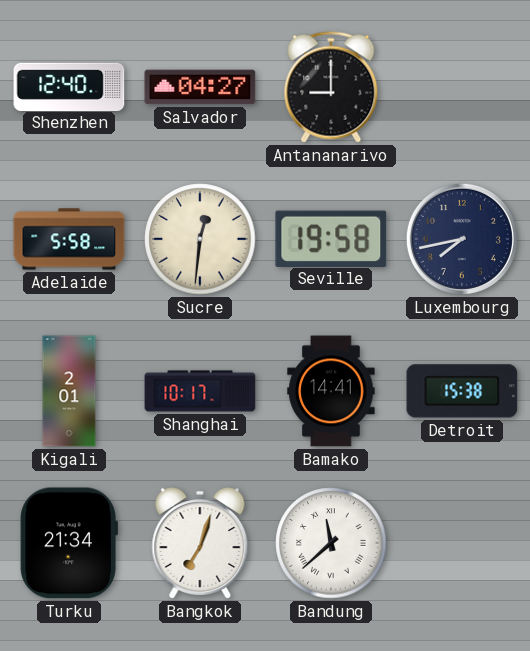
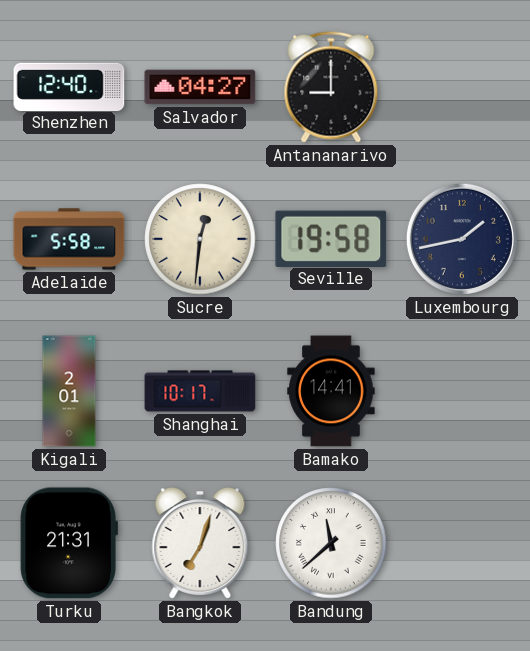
Luxembourg: 7:43 -> 1:43 (462, 239)
Detroit: 15:38 -> none (462, 391)
Turku: 21:34 -> 21:31 (69, 543)
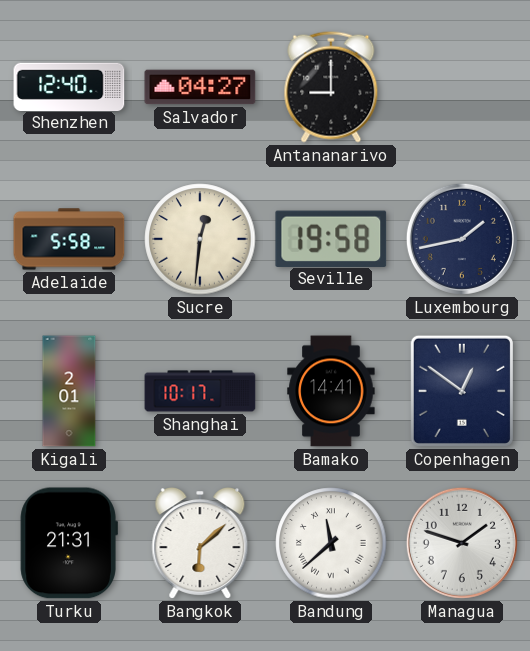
Copenhagen: none -> 12:51 (462, 391)
Bangkok: 7:03 -> 6:08 (200, 544)
Managua: none -> 1:48 (462, 543)
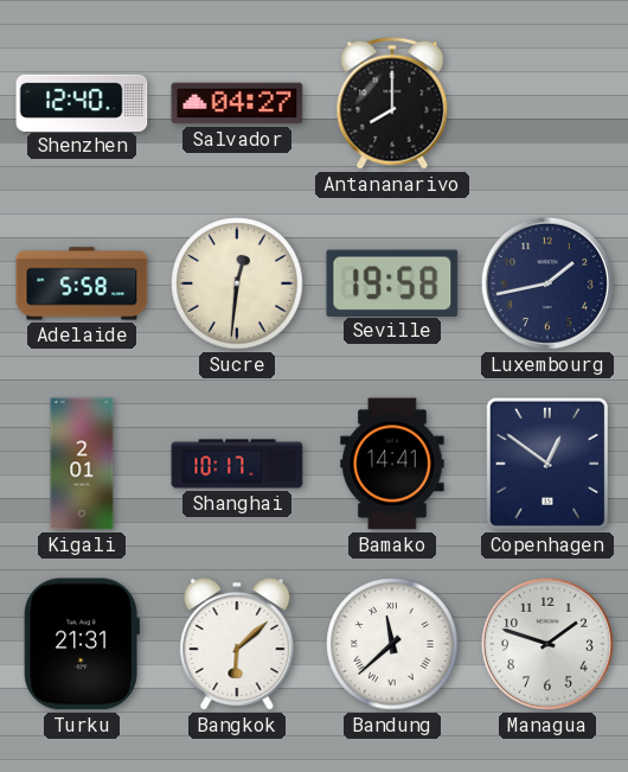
Antananarivo: 9:00 -> 8:00 (392, 103)
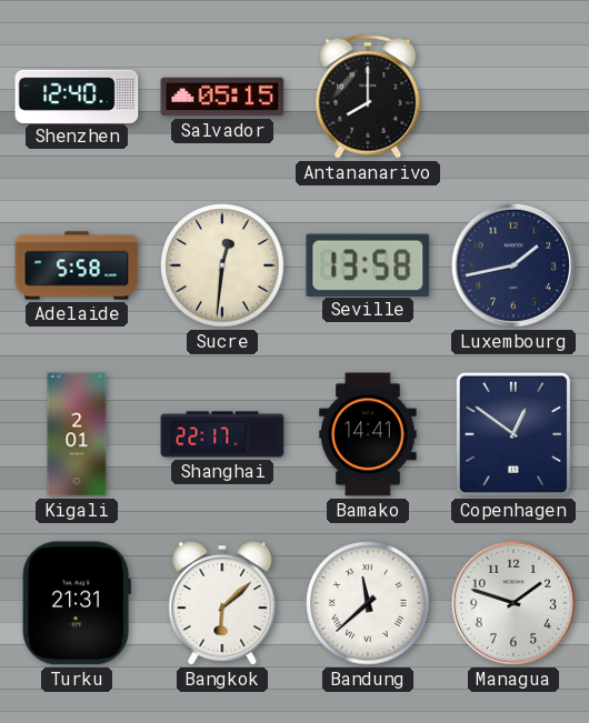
Salvador: 04:27 -> 05:15 (222, 97)
Seville: 19:58 -> 13:58 (368, 264)
Shanghai: 10:17 -> 22:17 (222, 434)
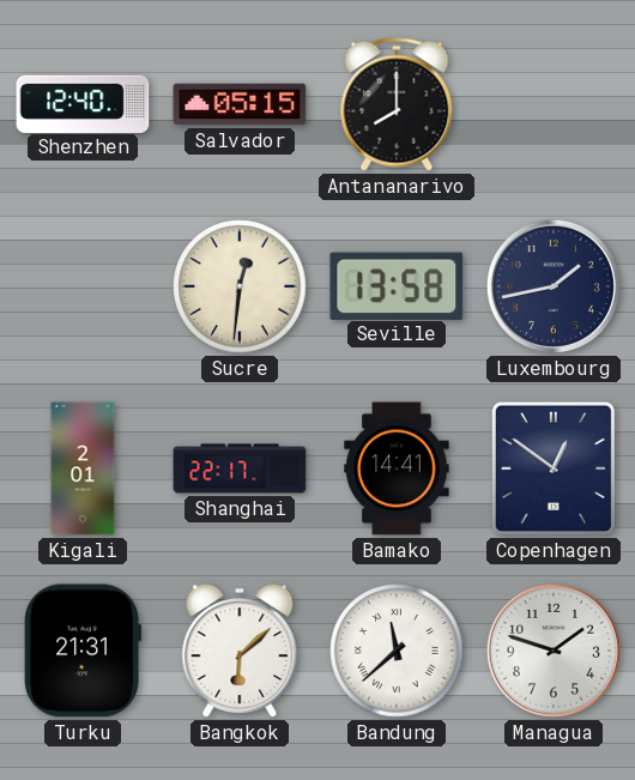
Adelaide: 5:58 -> none (77, 265)
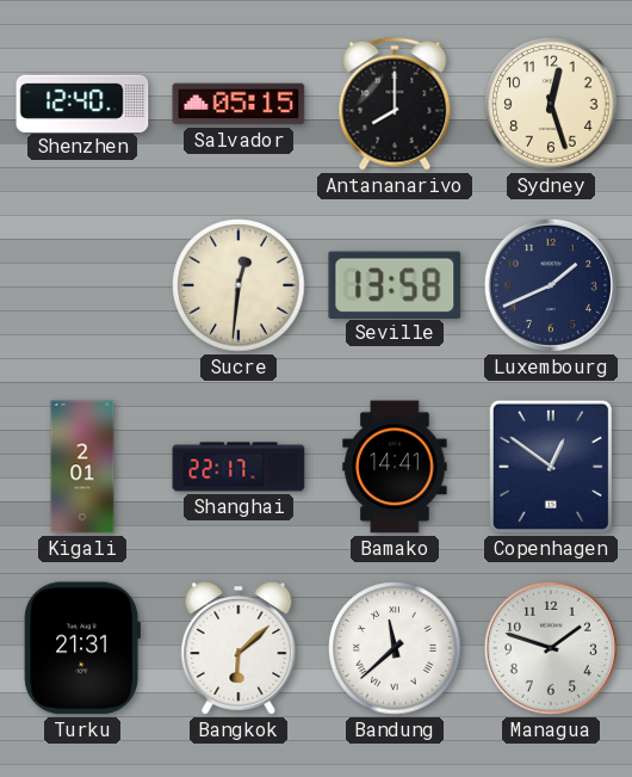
Sydney: none -> 12:27 (551, 104)
Luxembourg: 1:43 -> 1:41 (551, 285)
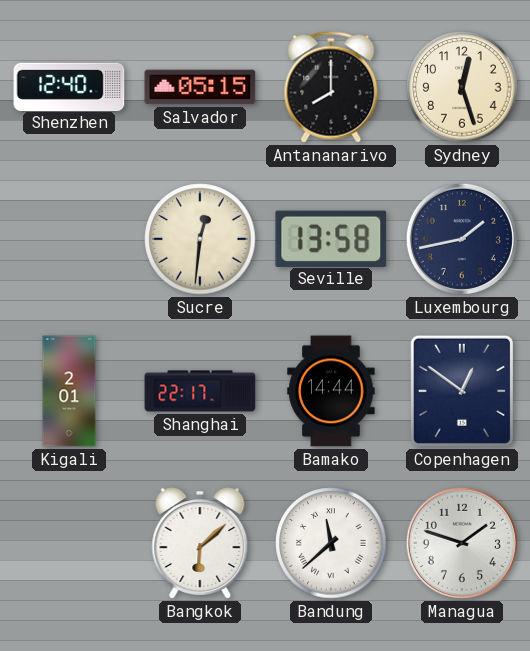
Luxembourg: 1:41 -> 1:43 (462, 239)
Bamako: 14:41 -> 14:44 (331, 391)
Turku: 21:31 -> none (82, 648)
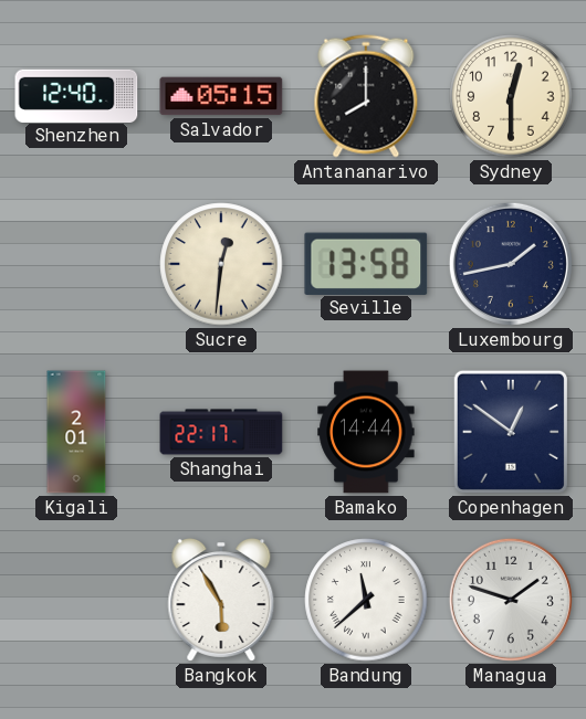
Sydney: 12:27 -> 12:30 (511, 96)
Bangkok: 6:08 -> 5:55 (221, 601)
